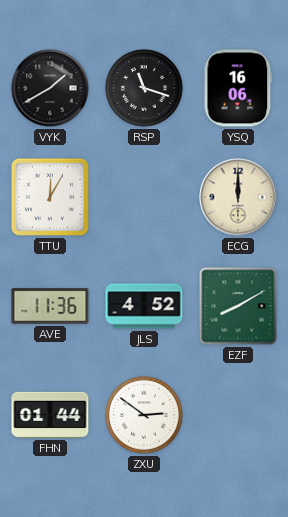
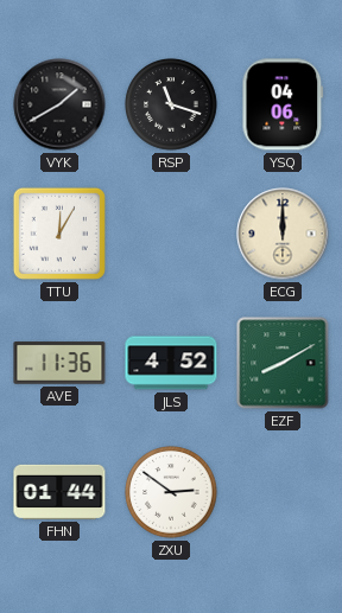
YSQ: 16:06 -> 04:06 (283, 104)
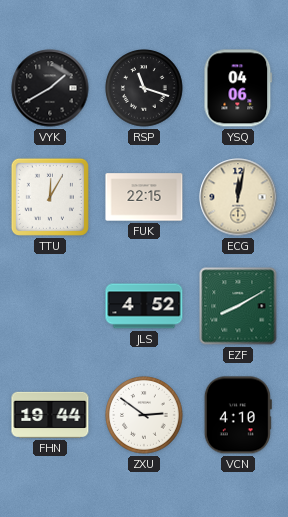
FUK: none -> 22:15 (144, 197)
ECG: 12:00 -> 12:02 (238, 197)
AVE: 11:36 -> none (59, 363)
FHN: 01:44 -> 19:44 (50, 415)
VCN: none -> 4:10 (238, 415)
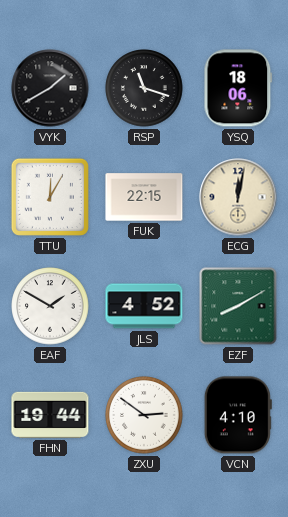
YSQ: 04:06 -> 18:06 (238, 88)
EAF: none -> 1:50 (50, 306)
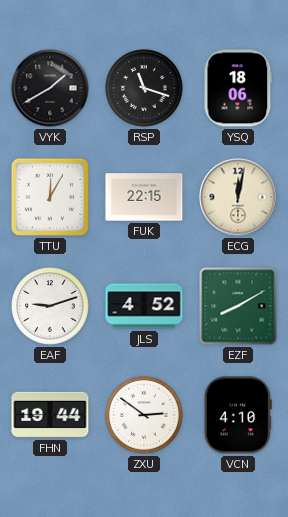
EAF: 1:50 -> 9:12 (50, 306)
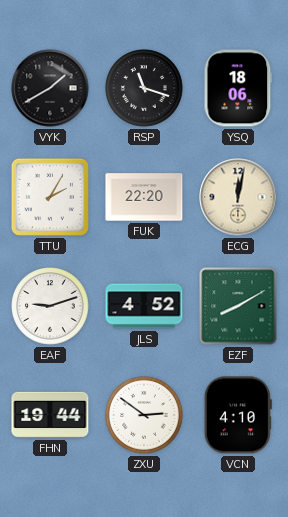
TTU: 12:05 -> 2:05 (50, 197)
FUK: 22:15 -> 22:20 (144, 197)
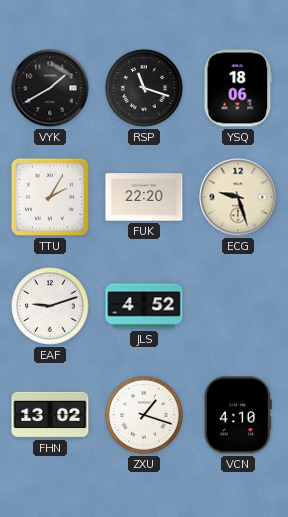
ECG: 12:02 -> 9:27 (238, 197)
EZF: 8:10 -> none (238, 306)
FHN: 19:44 -> 13:02 (50, 415)
ZXU: 2:51 -> 1:18 (144, 415)
